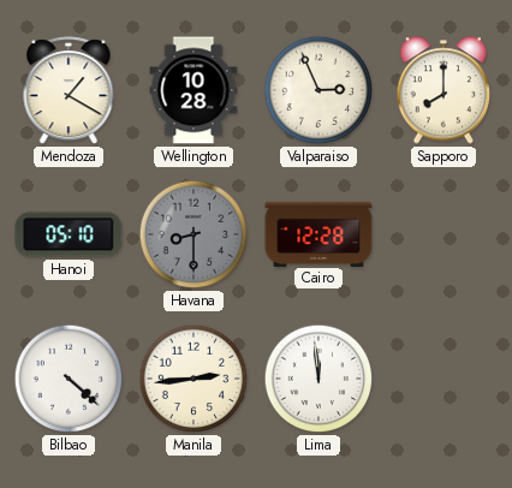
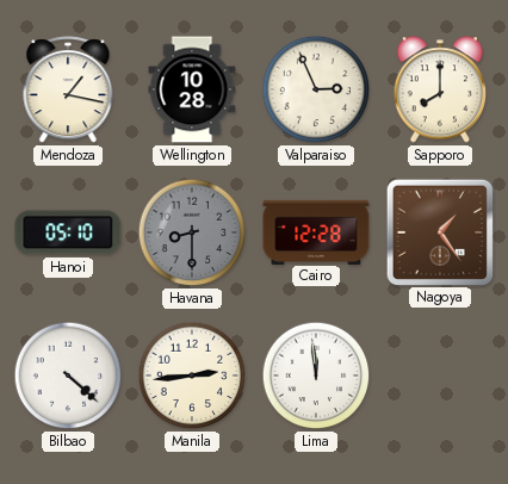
Mendoza: 1:20 -> 1:17 (68, 91)
Nagoya: none -> 1:24 (439, 231)
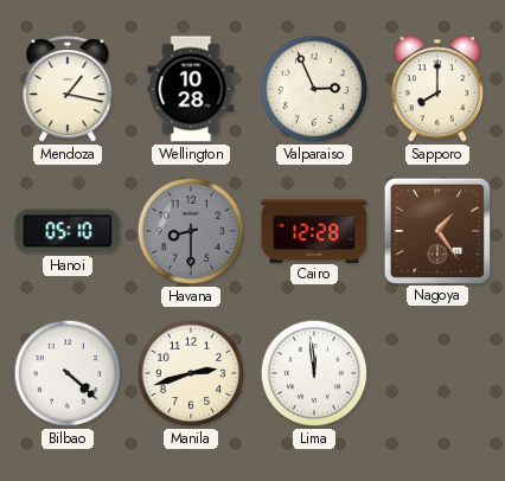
Manila: 2:44 -> 2:42 (191, 373)
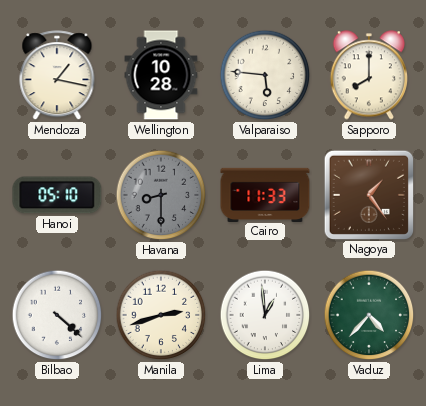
Valparaiso: 2:56 -> 5:46 (265, 75)
Cairo: 12:28 -> 11:33 (265, 194)
Lima: 11:59 -> 12:59 (265, 315)
Vaduz: none -> 4:37 (369, 315)
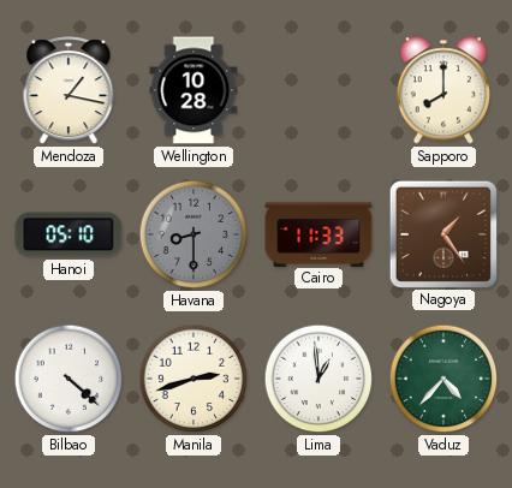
Valparaiso: 5:46 -> none (265, 75)
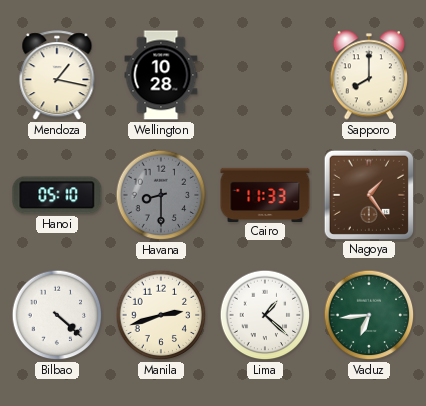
Lima: 12:59 -> 1:22 (265, 315)
Vaduz: 4:37 -> 6:44 (369, 315)
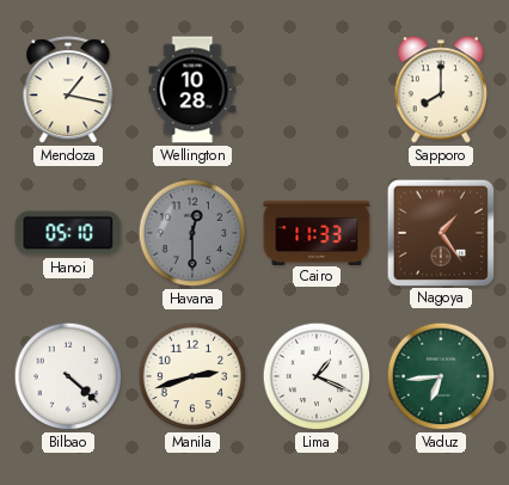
Havana: 8:30 -> 12:30 (192, 233)
Lima: 1:22 -> 1:19 (317, 376)
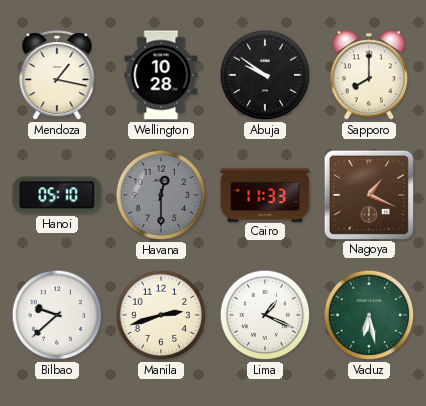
Abuja: none -> 9:51 (265, 75)
Nagoya: 1:24 -> 1:19 (368, 194)
Bilbao: 4:22 -> 9:38 (57, 315)
Vaduz: 6:44 -> 6:28 (369, 315)
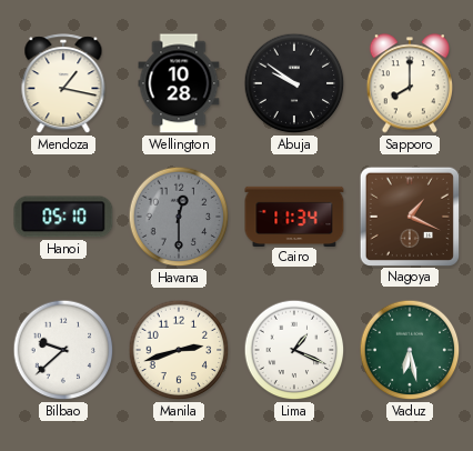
Cairo: 11:33 -> 11:34 (294, 216)
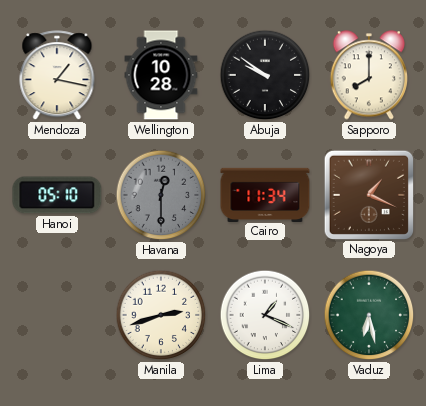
Bilbao: 9:38 -> none (63, 350)
